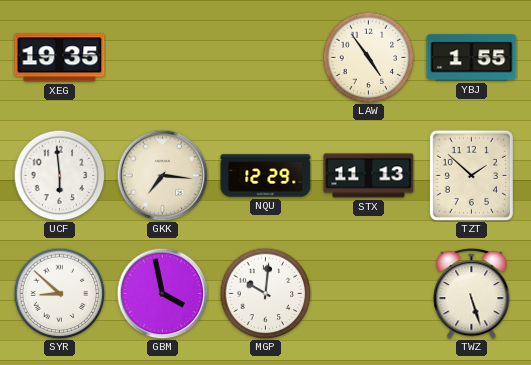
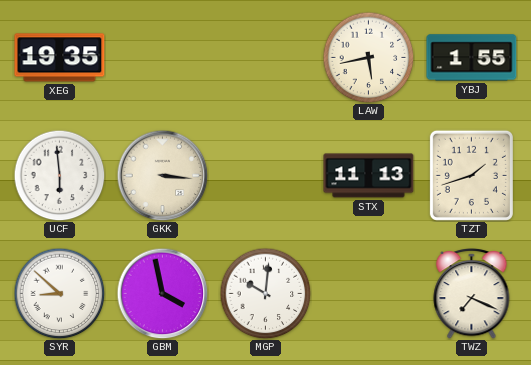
LAW: 4:54 -> 5:43 (368, 57)
GKK: 7:16 -> 3:16 (162, 175)
NQU: 12:29 -> none (266, 176)
TZT: 1:52 -> 1:42 (471, 175)
TWZ: 5:27 -> 7:19 (472, 293)
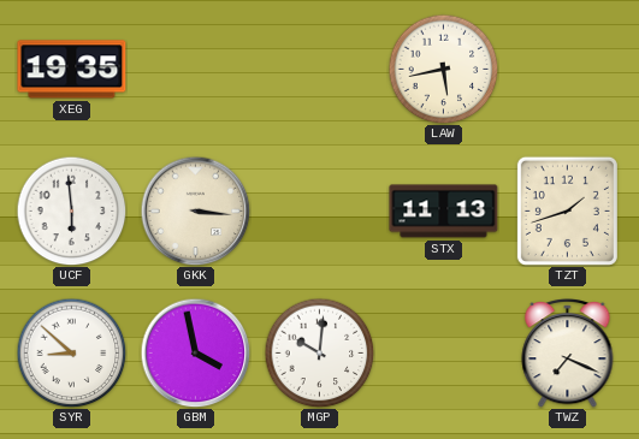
YBJ: 1:55 -> none (472, 58)
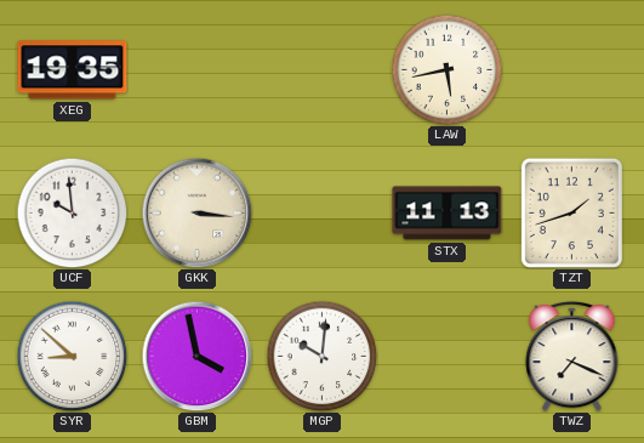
UCF: 5:59 -> 9:59 (72, 212)
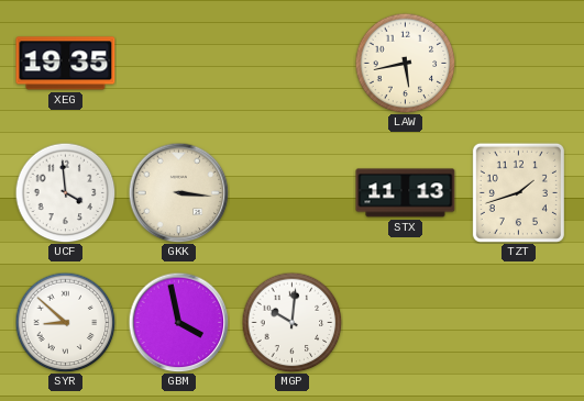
UCF: 9:59 -> 3:59 (65, 192)
TWZ: 7:19 -> none (572, 356)
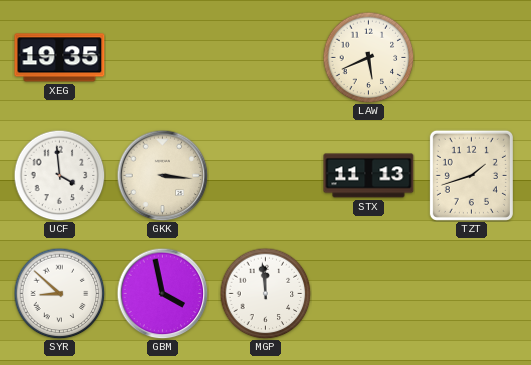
LAW: 5:43 -> 5:41 (368, 57)
MGP: 10:01 -> 11:59 (265, 293)
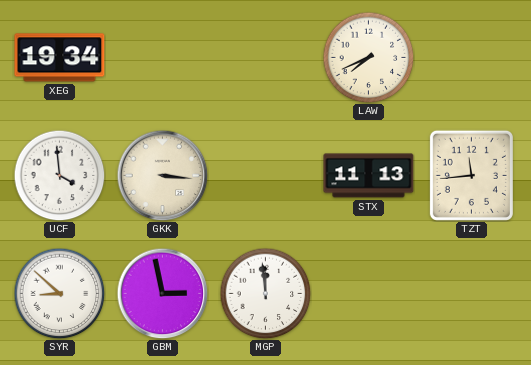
XEG: 19:35 -> 19:34 (60, 58)
LAW: 5:41 -> 7:41 (368, 57)
TZT: 1:42 -> 11:44 (471, 175)
GBM: 3:58 -> 2:58 (162, 293)
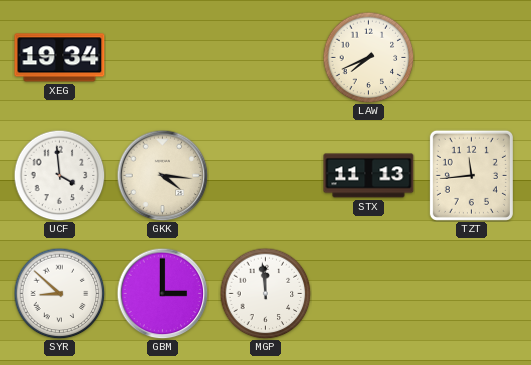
GKK: 3:16 -> 4:16 (162, 175)
GBM: 2:58 -> 3:00 (162, 293)
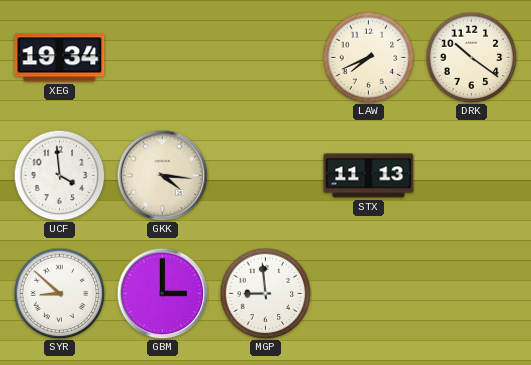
DRK: none -> 10:21 (471, 57)
TZT: 11:44 -> none (471, 175)
MGP: 11:59 -> 8:59 (265, 293)
